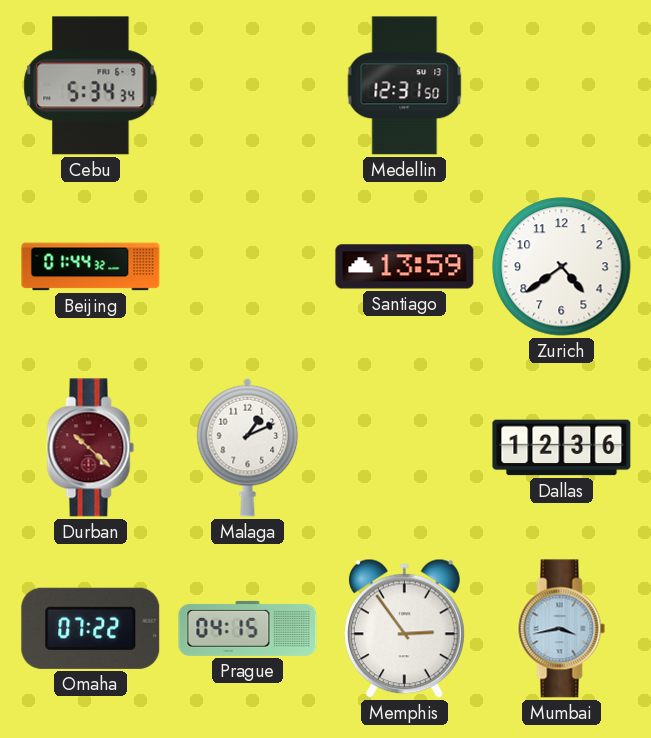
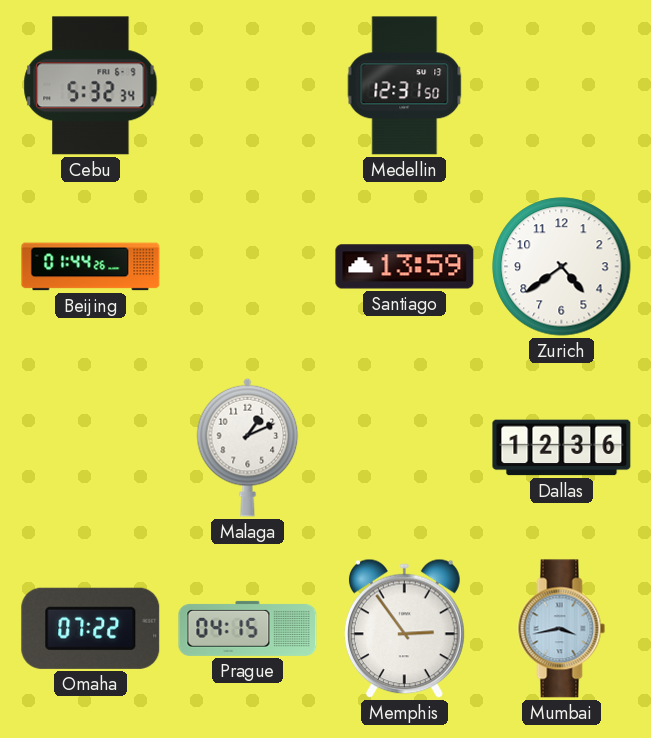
Cebu: 5:34 -> 5:32 (91, 86)
Beijing: 01:44:32 -> 01:44:26 (91, 267)
Durban: 10:22 -> none (91, 448)
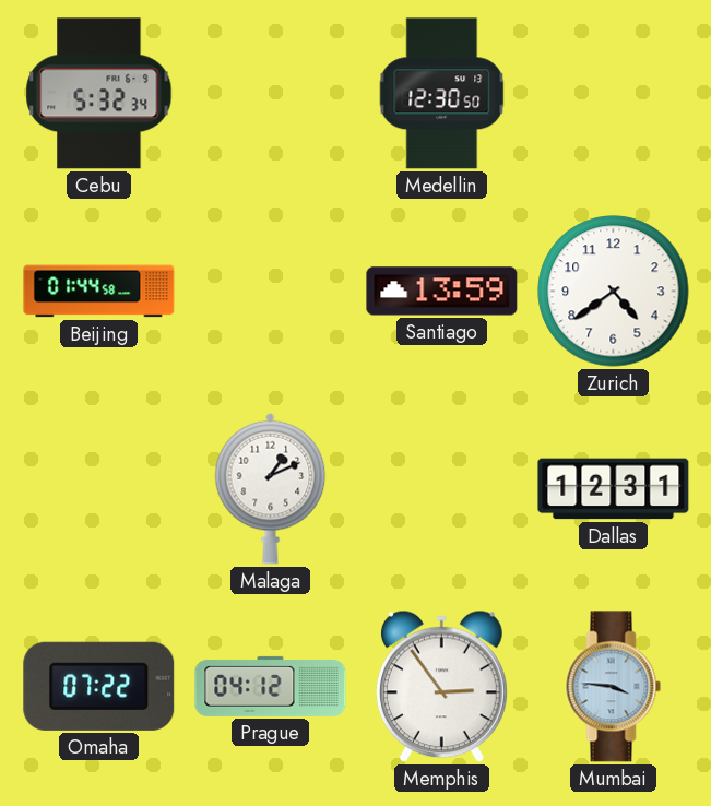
Medellin: 12:31 -> 12:30 (442, 94)
Beijing: 01:44:26 -> 01:44:58 (99, 292)
Dallas: 12:36 -> 12:31 (614, 489)
Prague: 04:15 -> 04:12 (271, 686)
Mumbai: 3:43 -> 3:46 (614, 687)
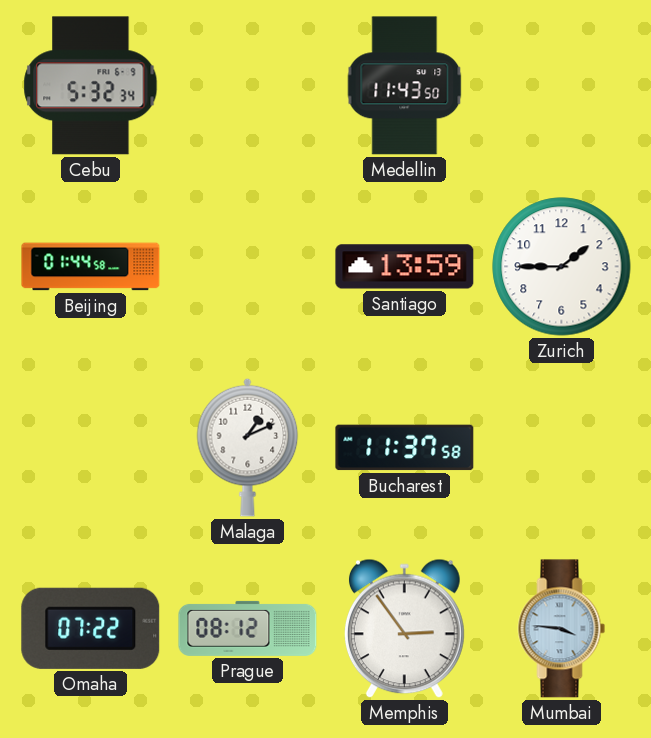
Medellin: 12:30 -> 11:43 (405, 86)
Zurich: 4:39 -> 1:45 (562, 267)
Bucharest: none -> 11:37 (405, 448)
Dallas: 12:31 -> none (614, 489)
Prague: 04:12 -> 08:12 (248, 628)
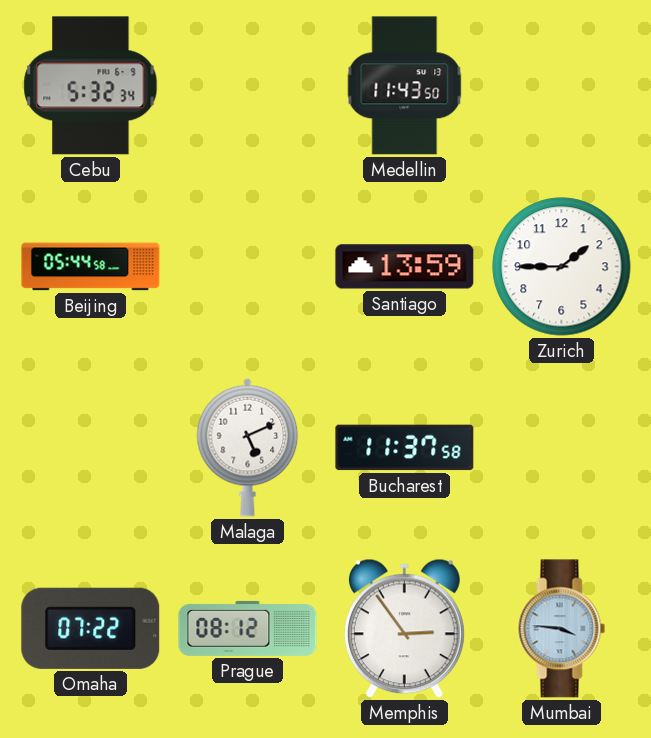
Beijing: 01:44 -> 05:44 (91, 267)
Malaga: 1:11 -> 5:11 (248, 447)
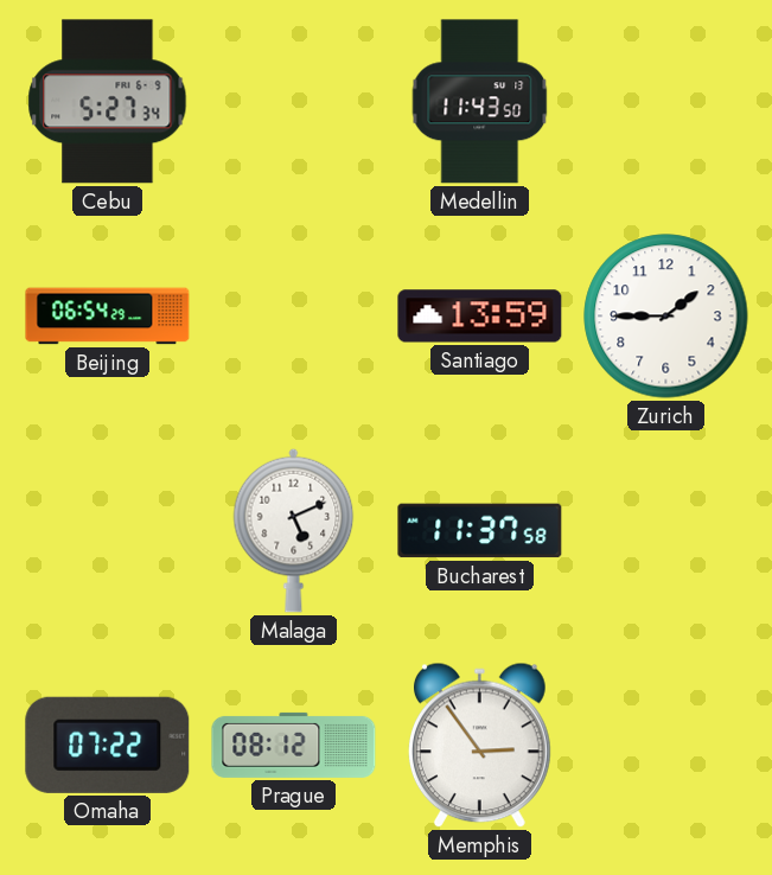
Cebu: 5:32 -> 5:27 (108, 102)
Beijing: 05:44 -> 06:54 (108, 317)
Mumbai: 3:46 -> none (562, 629)
